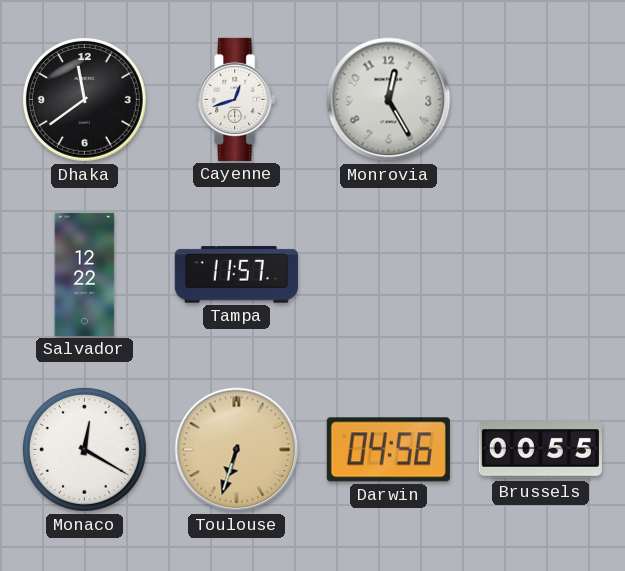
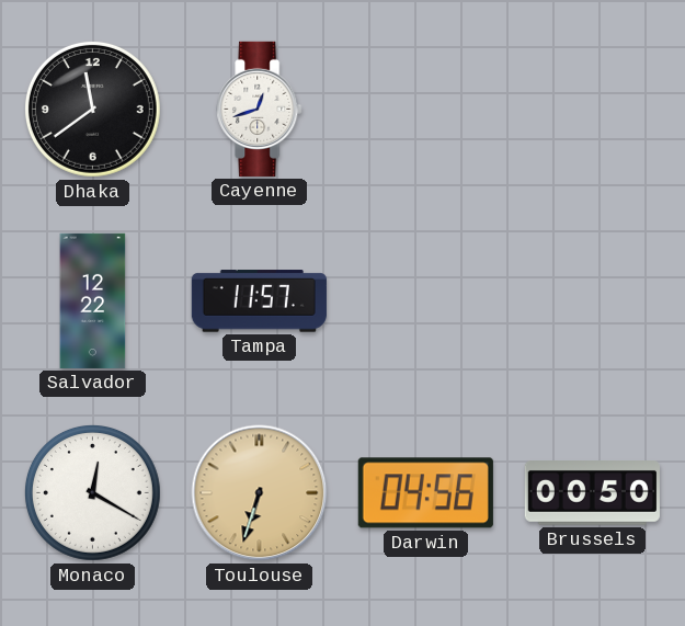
Monrovia: 12:25 -> none (389, 100)
Brussels: 00:55 -> 00:50 (592, 493)
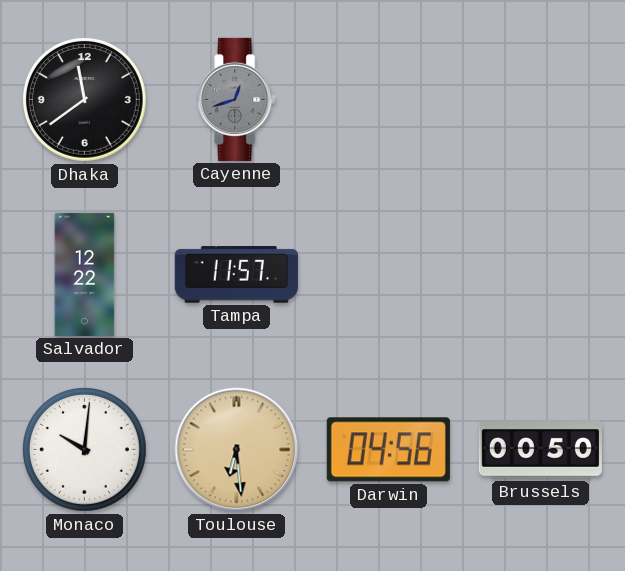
Cayenne dial: white -> grey (237, 99)
Monaco: 12:20 -> 10:01 (84, 449)
Toulouse: 6:33 -> 6:29 (237, 450)
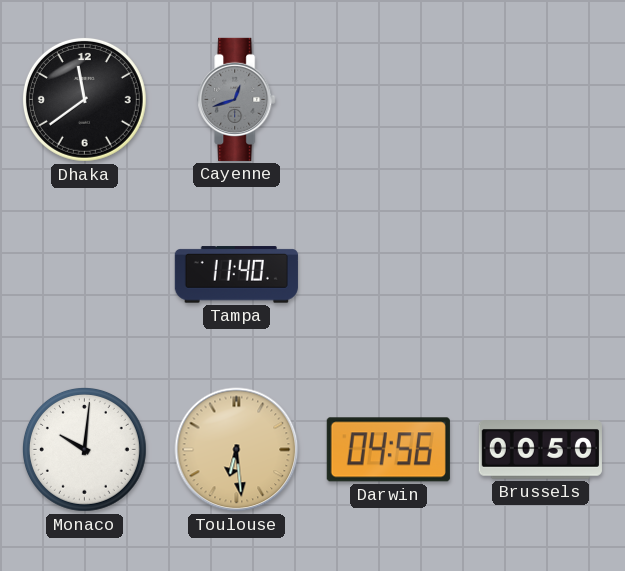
Salvador: 12:22 -> none (85, 274)
Tampa: 11:57 -> 11:40 (236, 275)
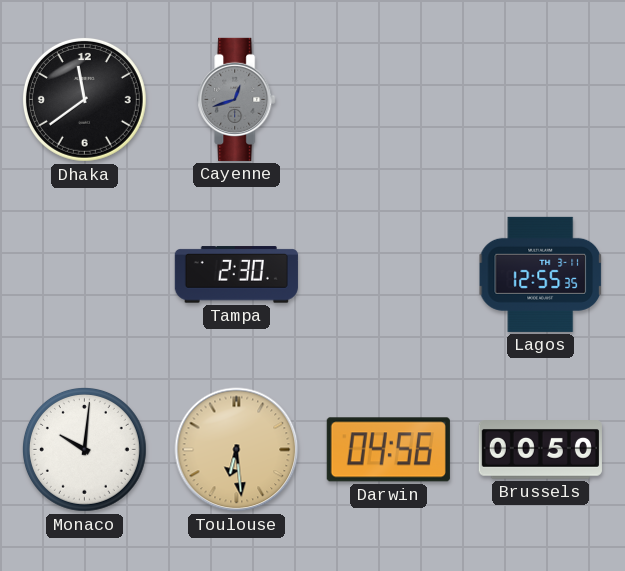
Tampa: 11:40 -> 2:30 (236, 275)
Lagos: none -> 12:55 (541, 274)
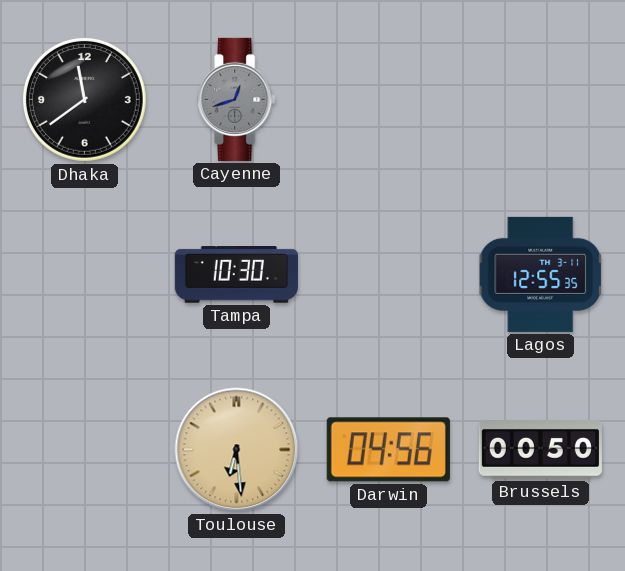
Tampa: 2:30 -> 10:30 (236, 275)
Monaco: 10:01 -> none (84, 449)
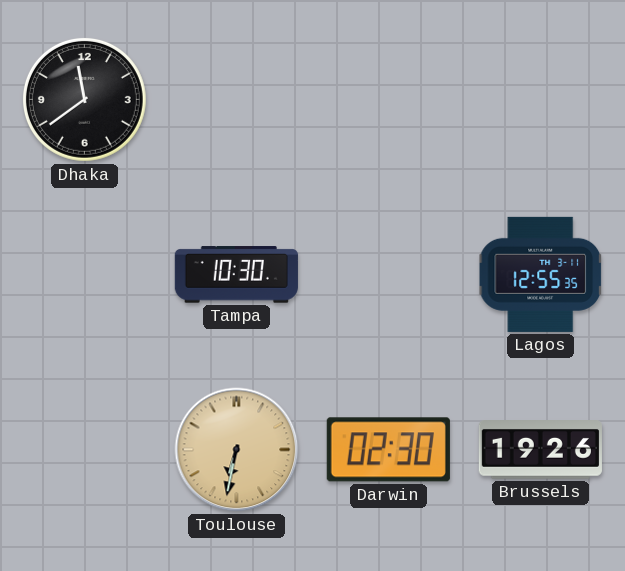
Cayenne: 12:42 -> none (237, 99)
Toulouse: 6:29 -> 6:32 (237, 450)
Darwin: 04:56 -> 02:30 (388, 450)
Brussels: 00:50 -> 19:26 (540, 450)
